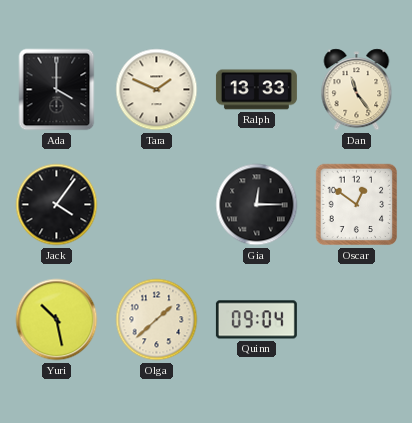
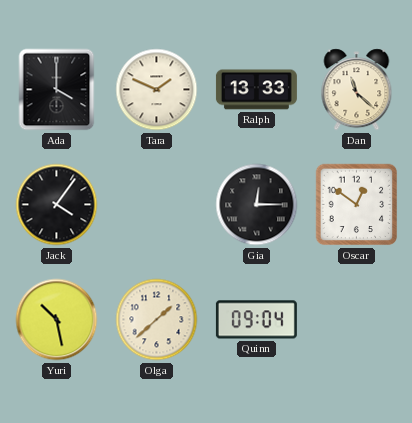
Dan: 11:24 -> 11:22 (357, 90)
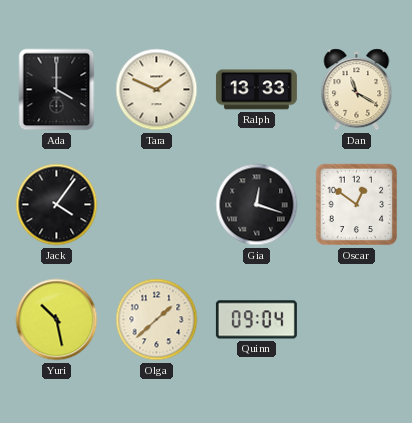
Dan: 11:22 -> 11:20 (357, 90)
Gia: 12:15 -> 12:18 (257, 205)
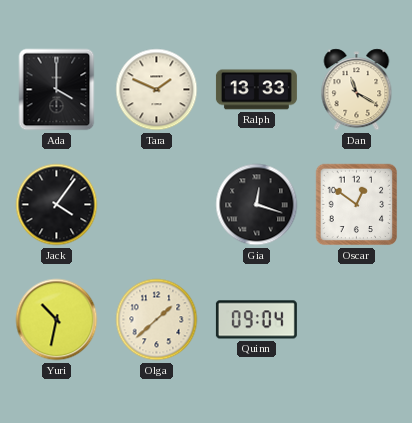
Yuri: 10:28 -> 10:32 (57, 320)
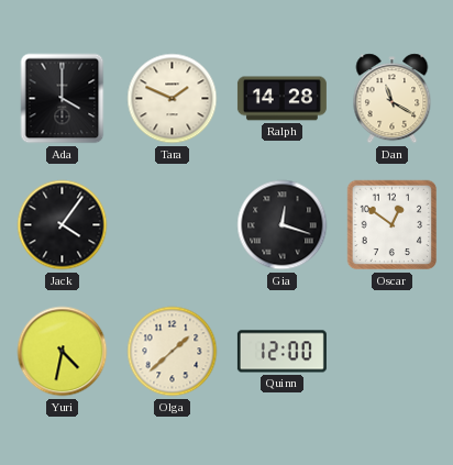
Ralph: 13:33 -> 14:28 (281, 99)
Yuri: 10:32 -> 4:32 (63, 352)
Quinn: 09:04 -> 12:00 (281, 352)
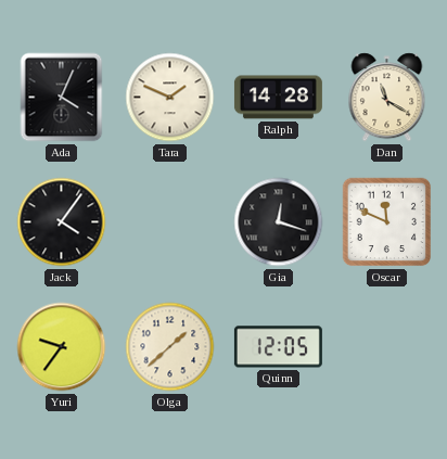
Ada: 4:00 -> 4:04 (62, 98)
Oscar: 12:51 -> 11:49 (387, 222)
Yuri: 4:32 -> 9:36 (62, 347)
Quinn: 12:00 -> 12:05 (278, 347)
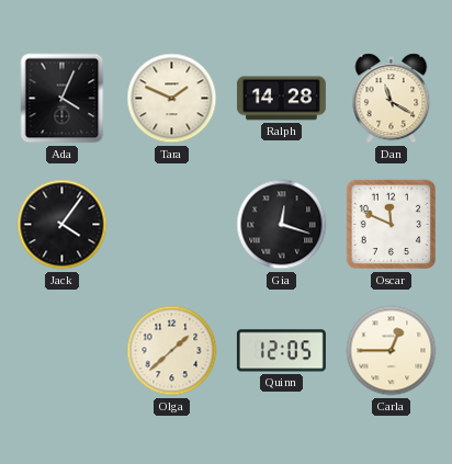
Yuri: 9:36 -> none (62, 347)
Carla: none -> 12:45 (392, 351)
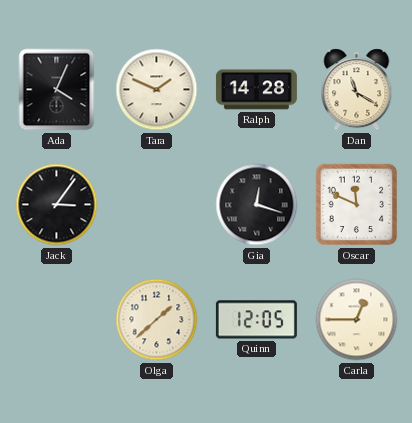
Jack: 4:06 -> 3:06 (57, 205)
